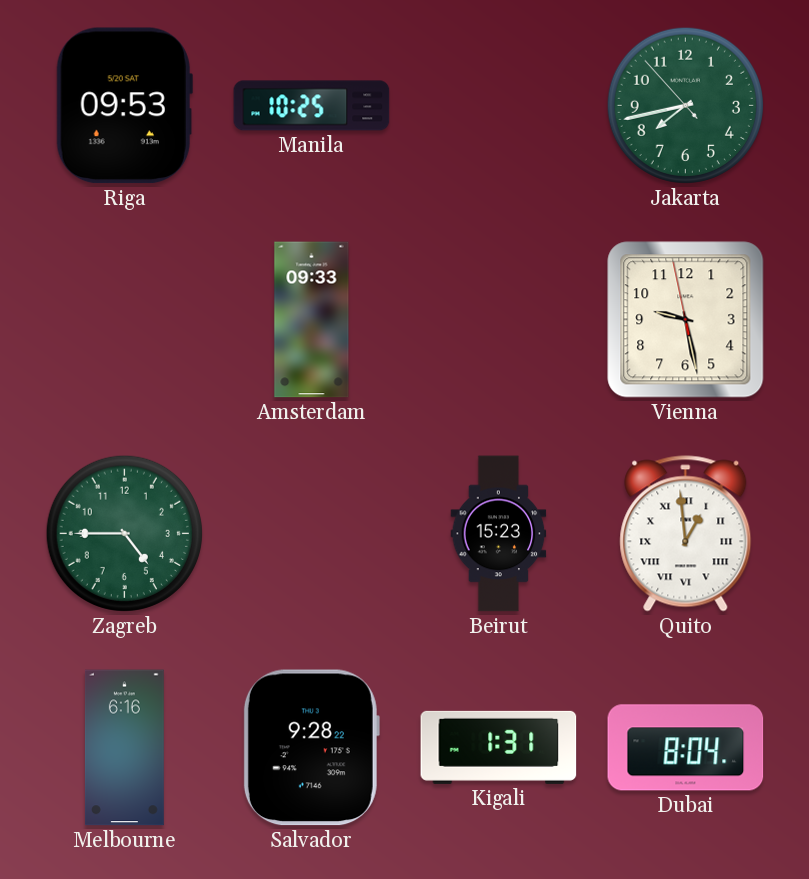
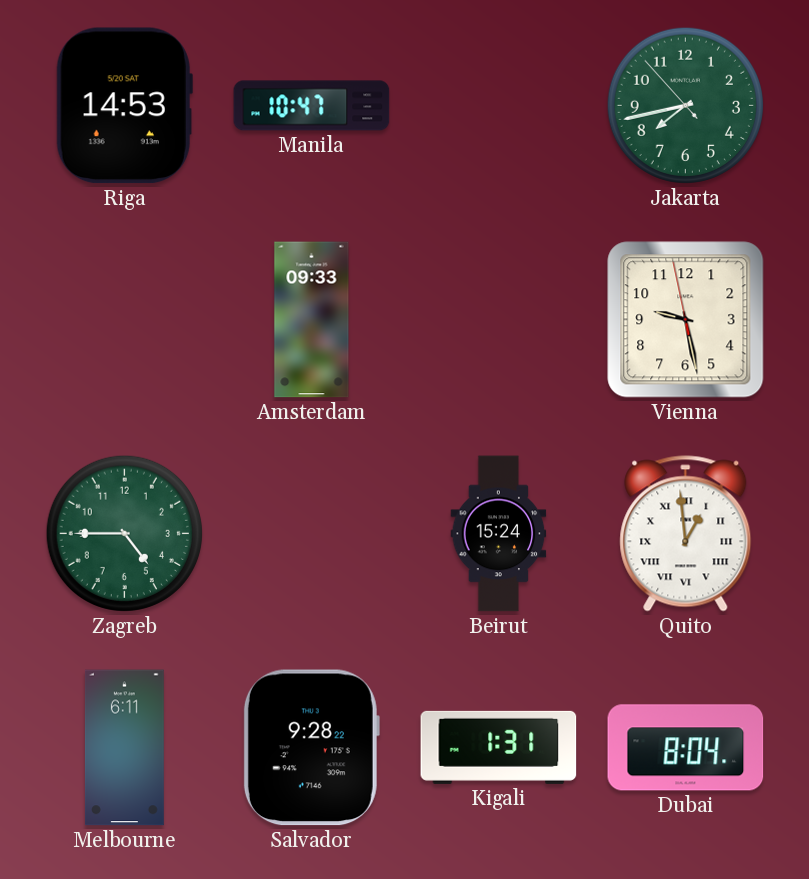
Riga: 09:53 -> 14:53 (124, 106)
Manila: 10:25 -> 10:47 (312, 106)
Beirut: 15:23 -> 15:24 (499, 534)
Melbourne: 6:16 -> 6:11 (124, 748)
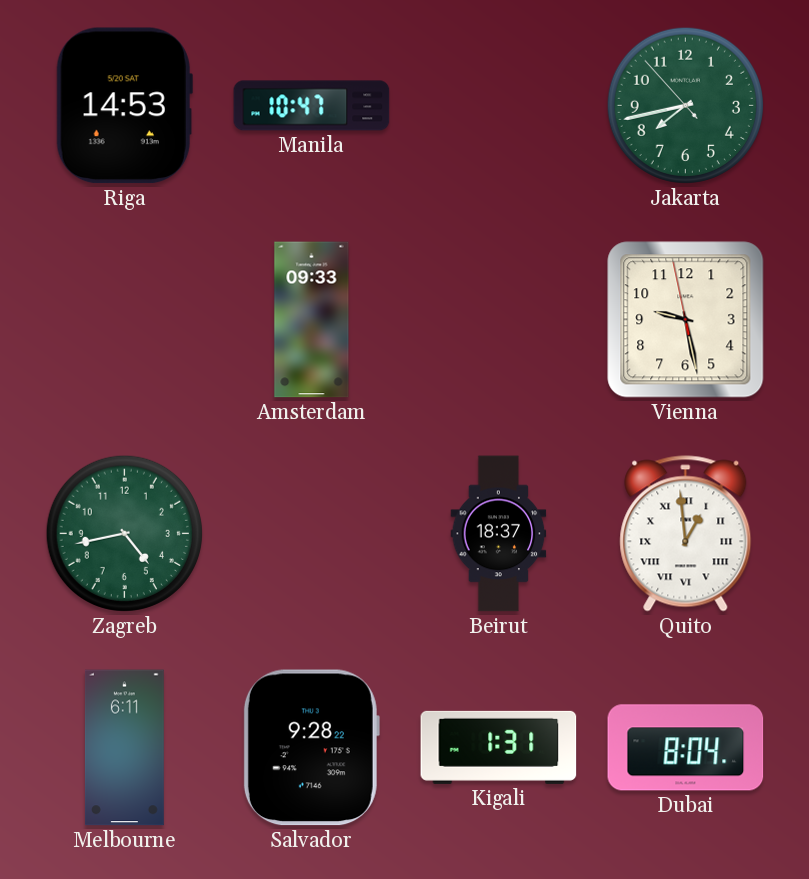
Zagreb: 4:45 -> 4:43 (124, 533)
Beirut: 15:24 -> 18:37 (499, 534)
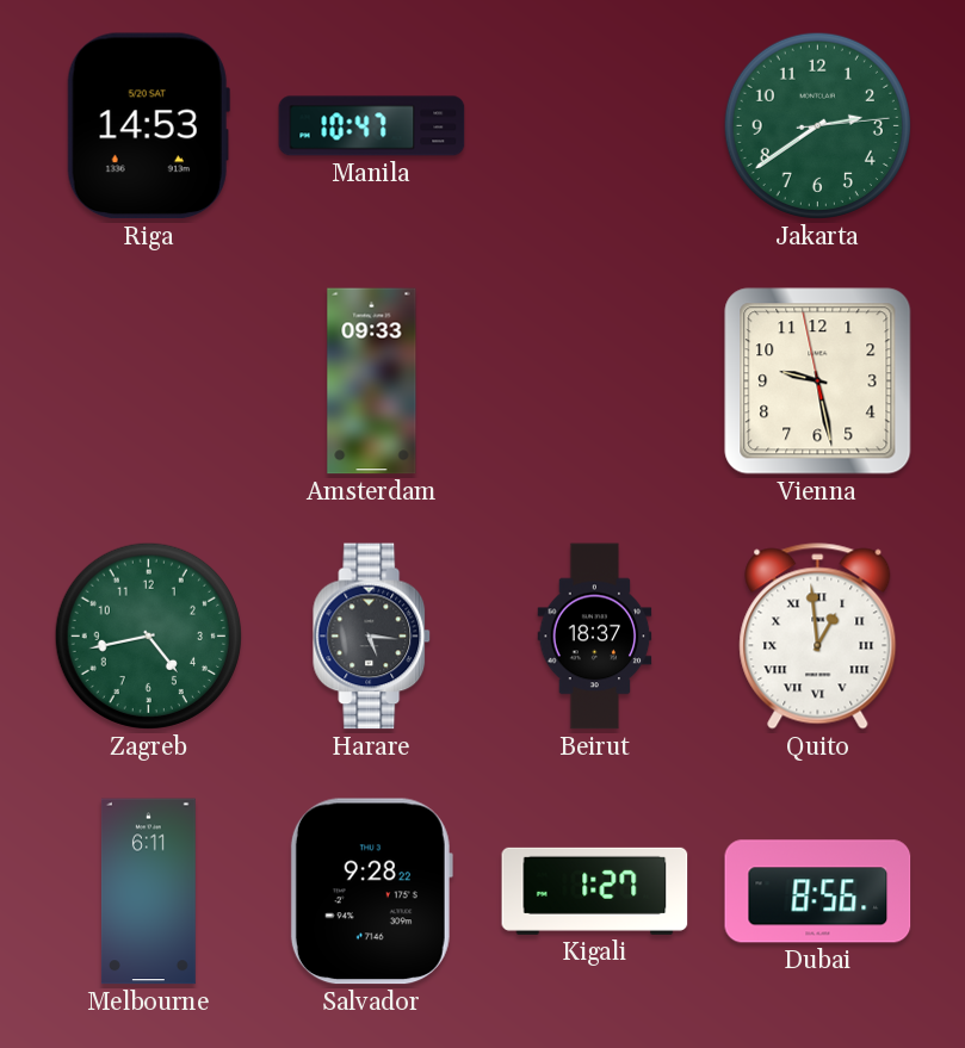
Jakarta: 7:42 -> 2:39 (817, 125)
Harare: none -> 5:16 (372, 637)
Kigali: 1:31 -> 1:27 (595, 891)
Dubai: 8:04 -> 8:56 (818, 892)
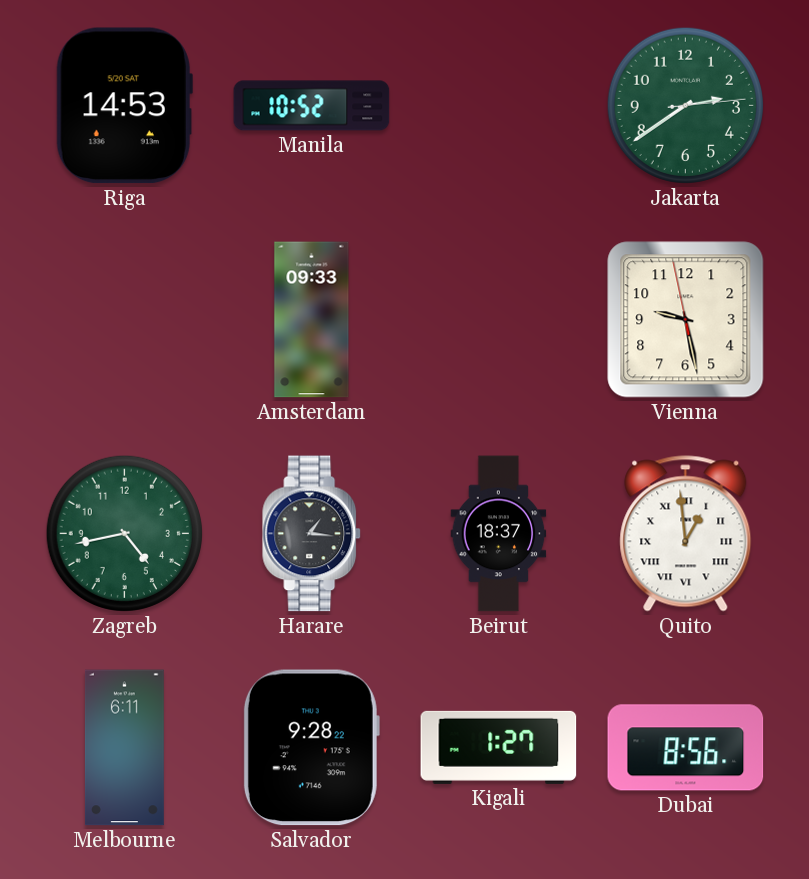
Manila: 10:47 -> 10:52 (312, 106)
Harare: 5:16 -> 1:16 (312, 534)
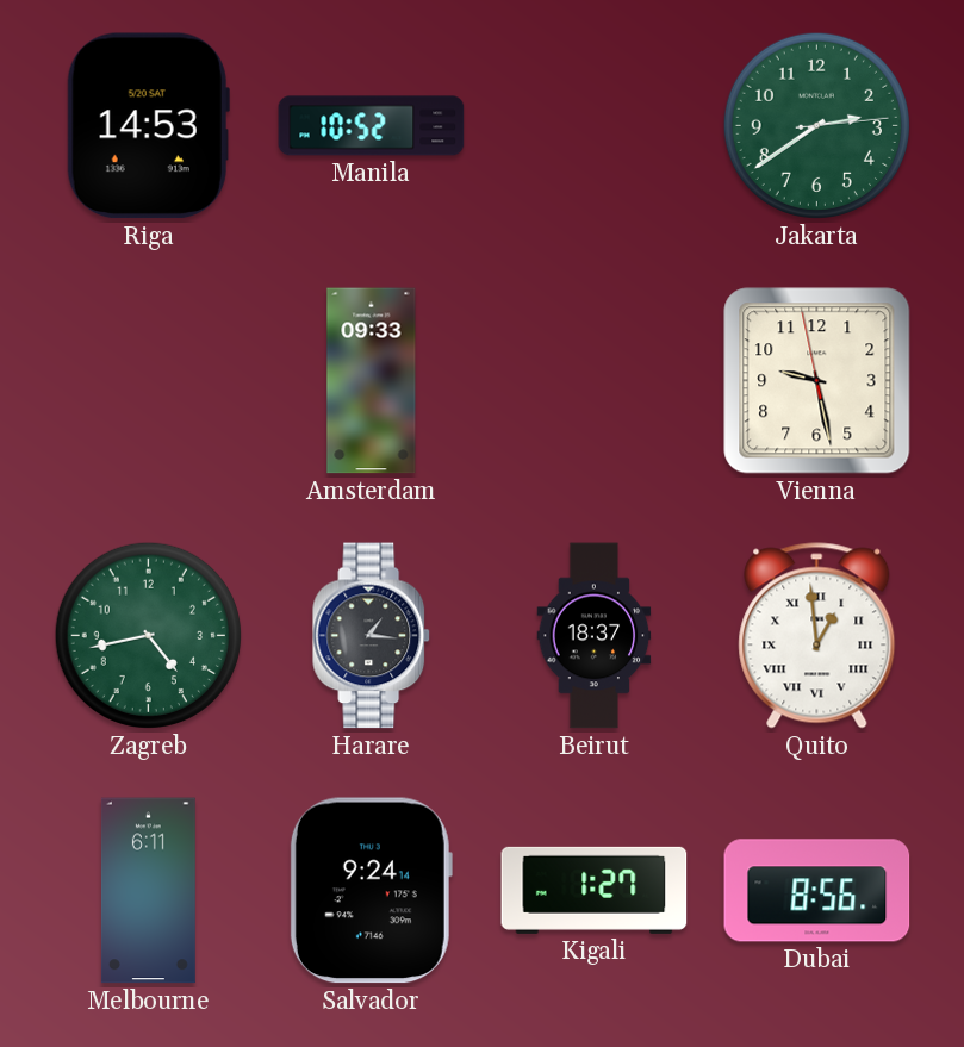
Salvador: 9:28 -> 9:24 (371, 891)
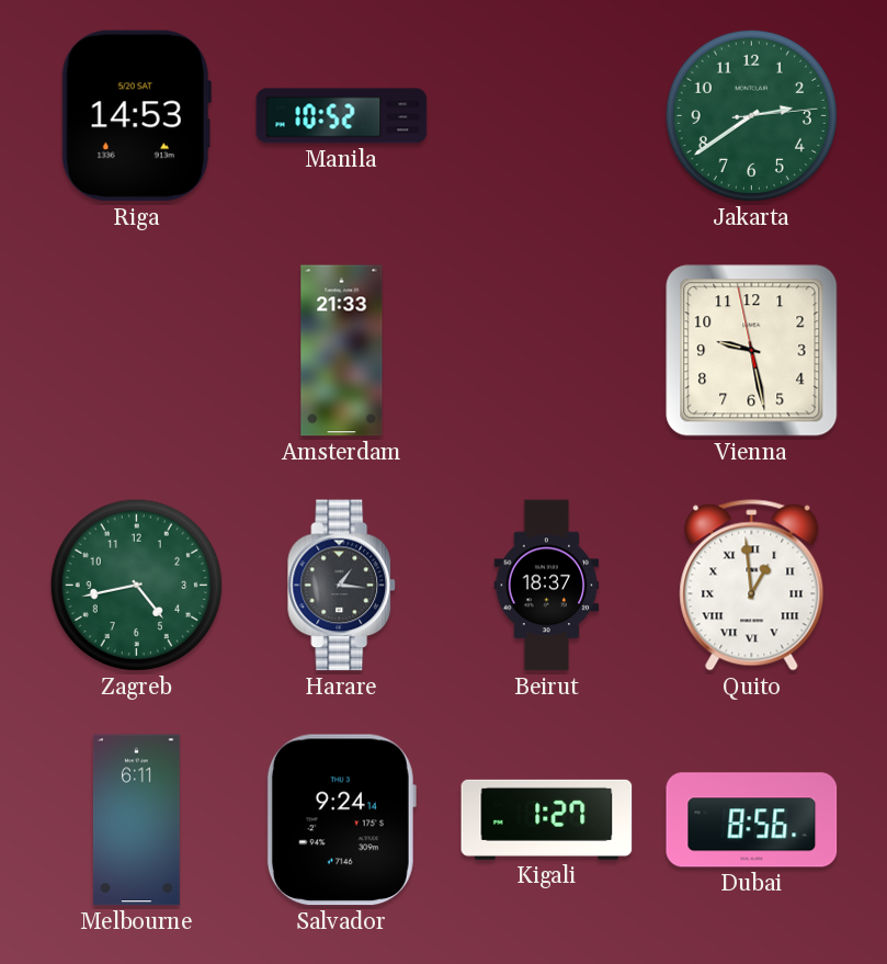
Amsterdam: 09:33 -> 21:33 (342, 351)
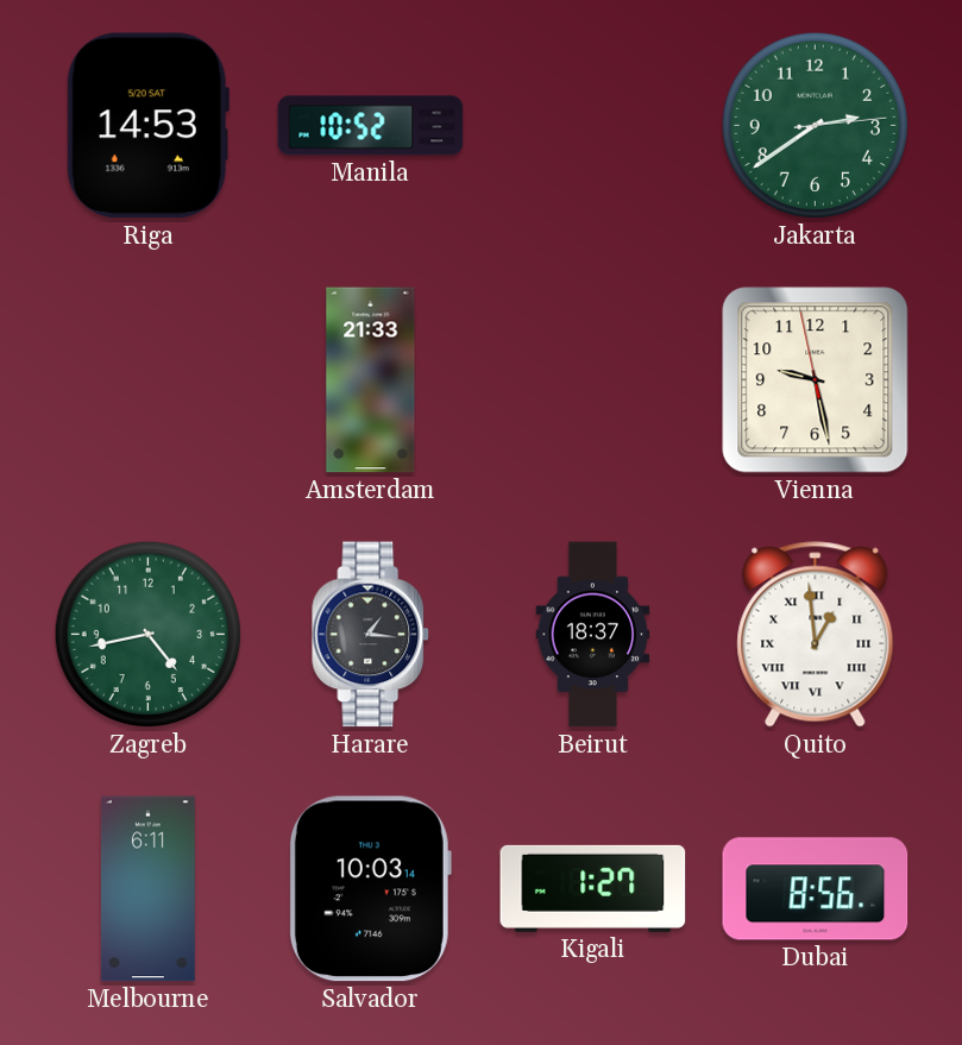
Salvador: 9:24 -> 10:03 (370, 889)
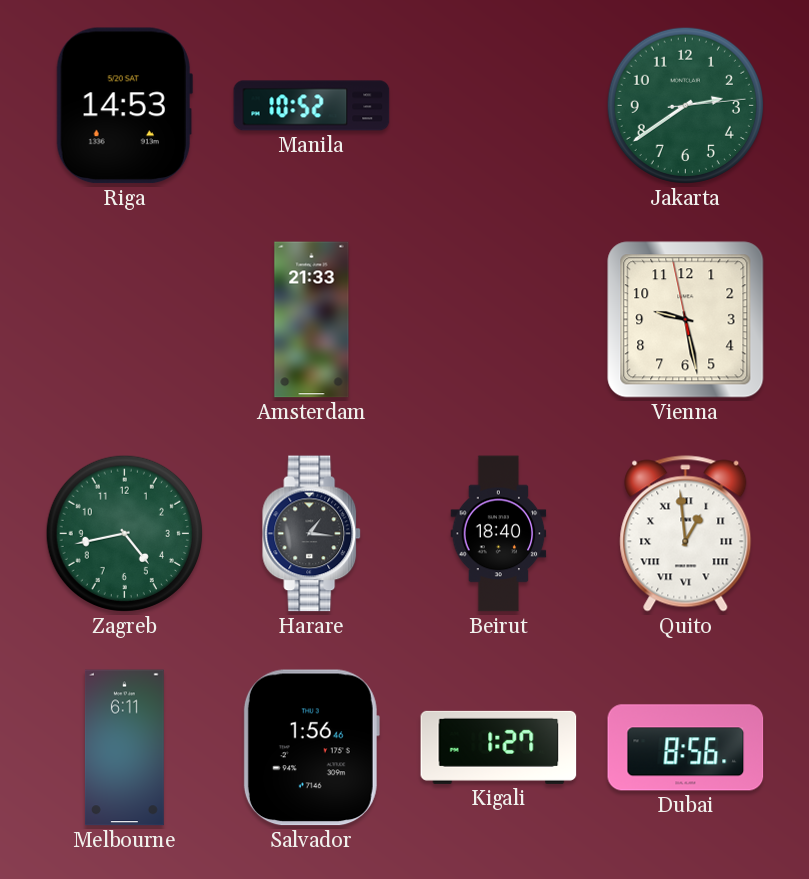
Beirut: 18:37 -> 18:40 (499, 534)
Salvador: 10:03 -> 1:56 (311, 748)
